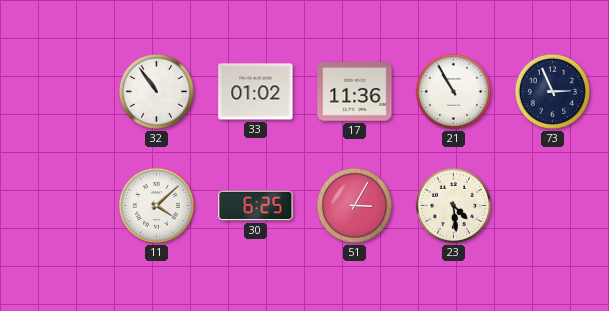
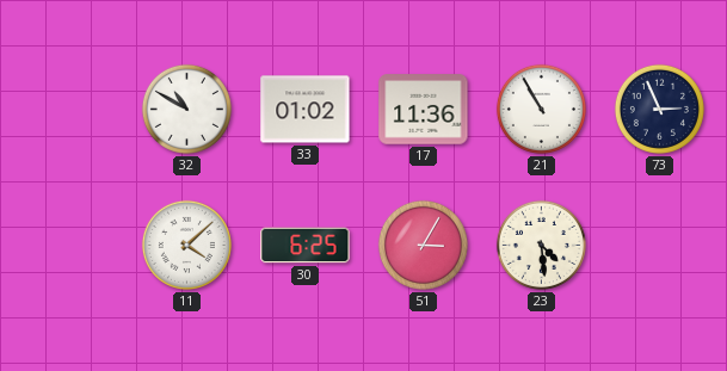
32: 10:54 -> 10:50 (186, 109)
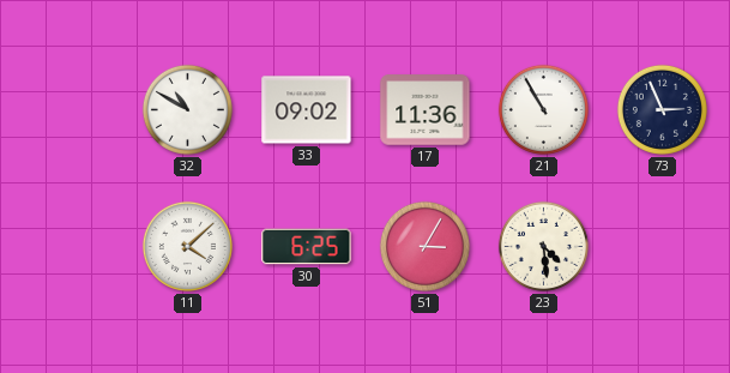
33: 01:02 -> 09:02 (307, 110)
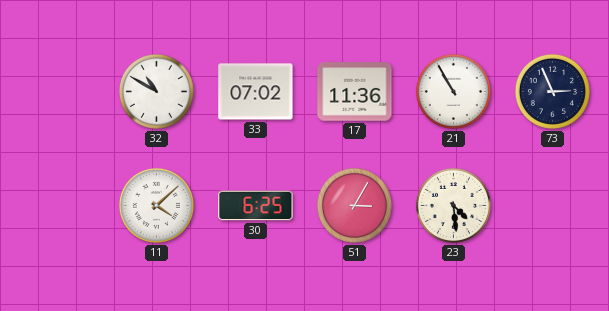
33: 09:02 -> 07:02 (256, 92)
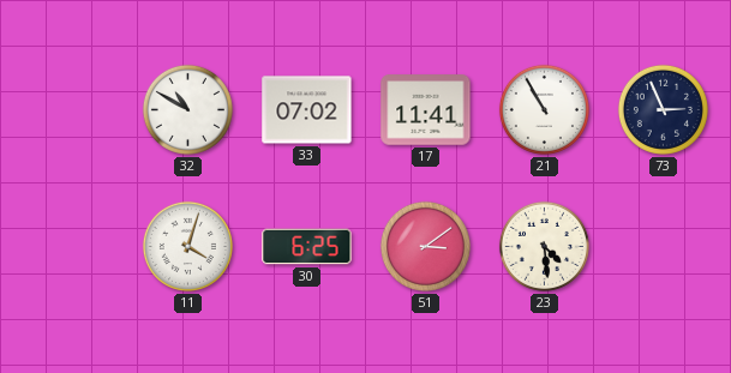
17: 11:36 -> 11:41 (426, 110)
11: 4:08 -> 4:03 (187, 246)
51: 3:05 -> 3:09 (425, 246)
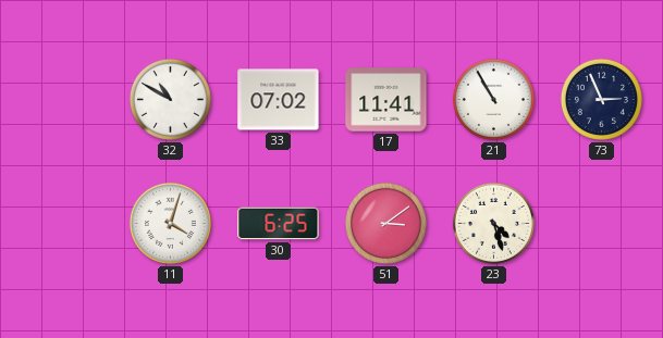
23: 4:29 -> 4:27 (493, 223)
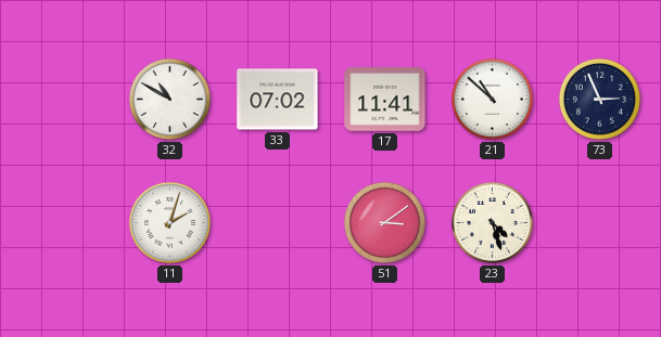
21: 10:55 -> 10:52 (492, 99)
11: 4:03 -> 2:03 (169, 222)
30: 6:25 -> none (279, 224)
